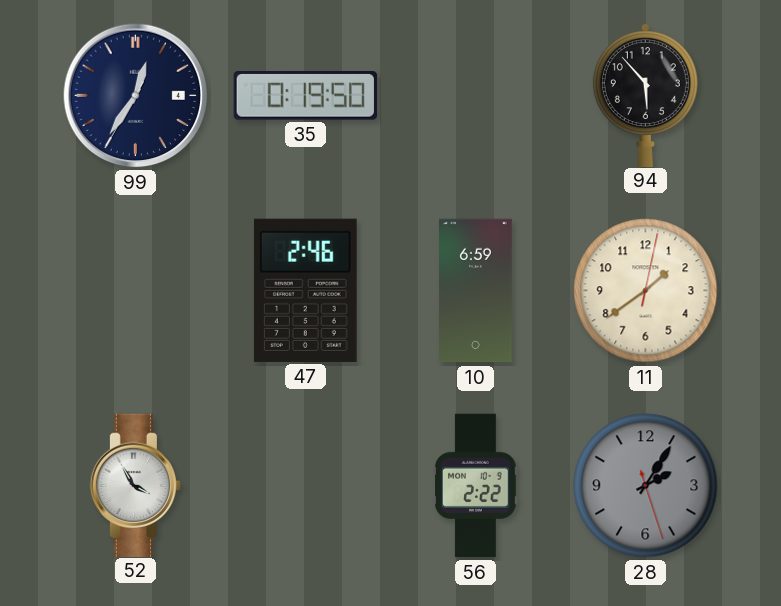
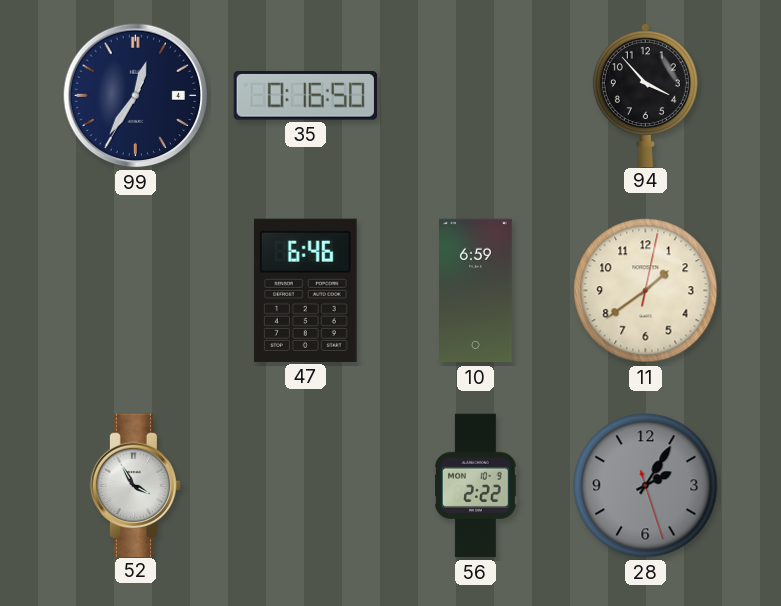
35: 0:19 -> 0:16 (305, 96)
94: 5:53 -> 3:53 (645, 95)
47: 2:46 -> 6:46 (305, 290)
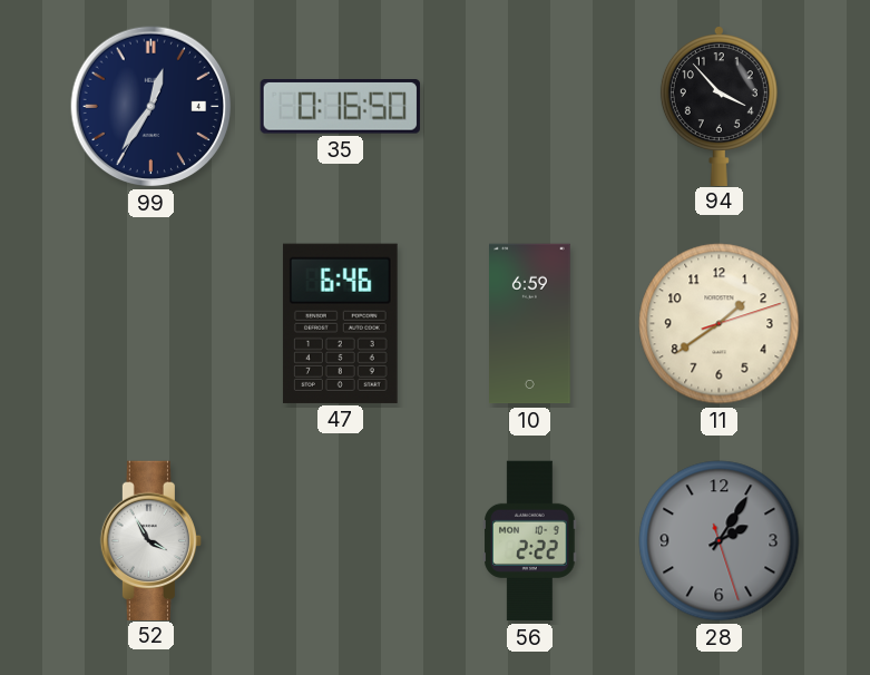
11: 1:39:02 -> 1:39:12 (720, 324)
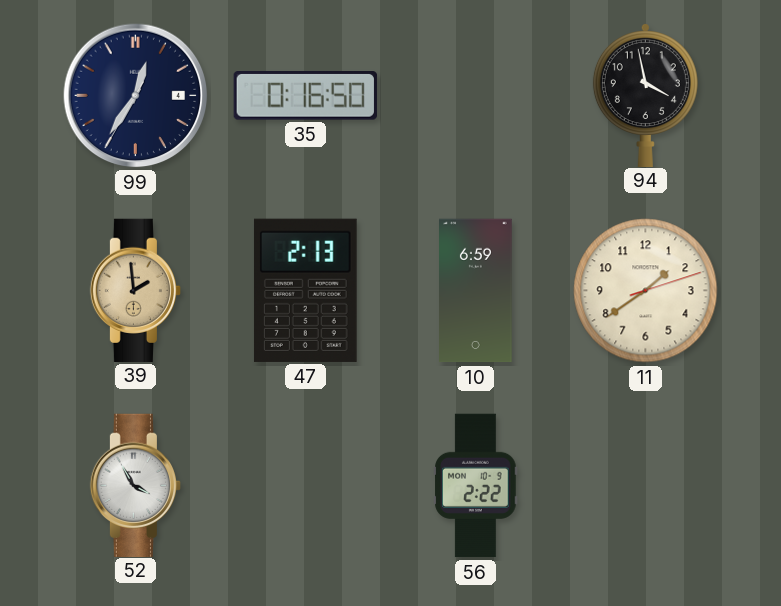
94: 3:53 -> 3:58 (645, 95)
39: none -> 1:59 (135, 290)
47: 6:46 -> 2:13 (305, 290)
28: 2:05 -> none (720, 541)
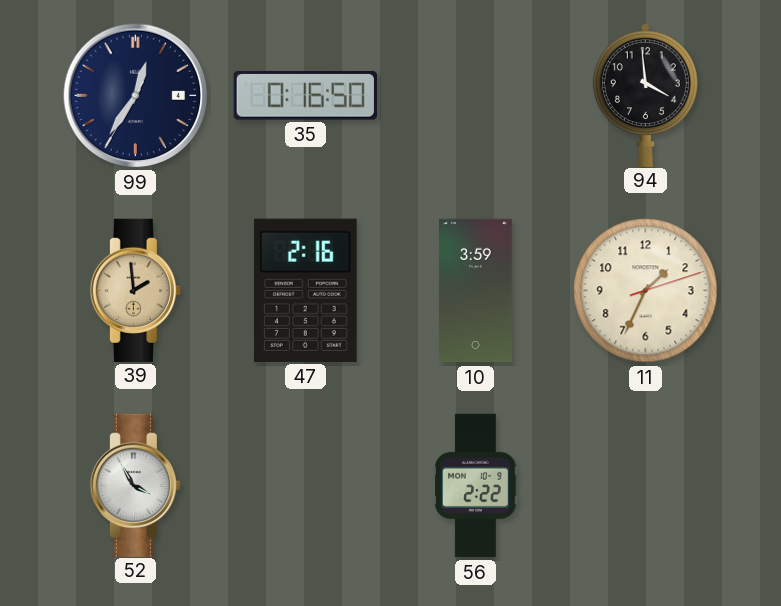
94: 3:58 -> 3:59 (645, 95)
47: 2:13 -> 2:16 (305, 290)
10: 6:59 -> 3:59 (476, 291)
11: 1:39 -> 1:34 (646, 291)
